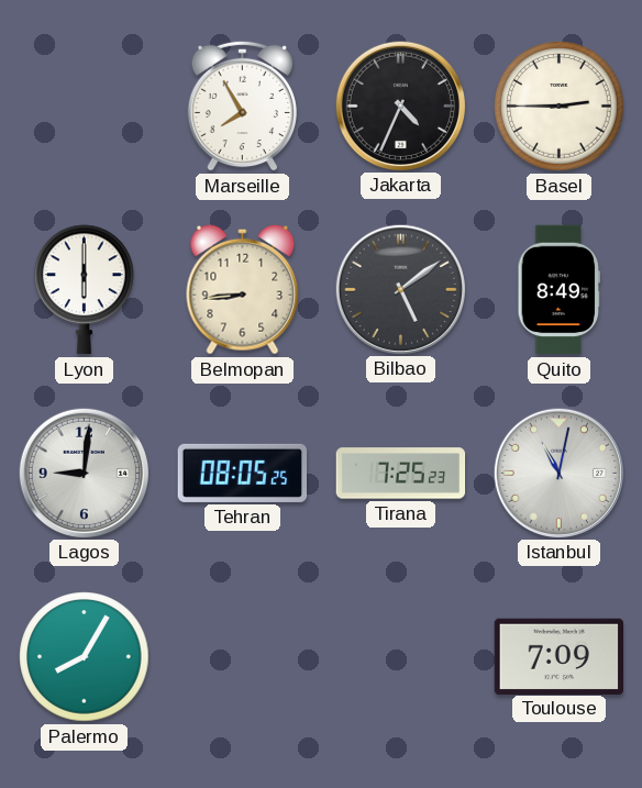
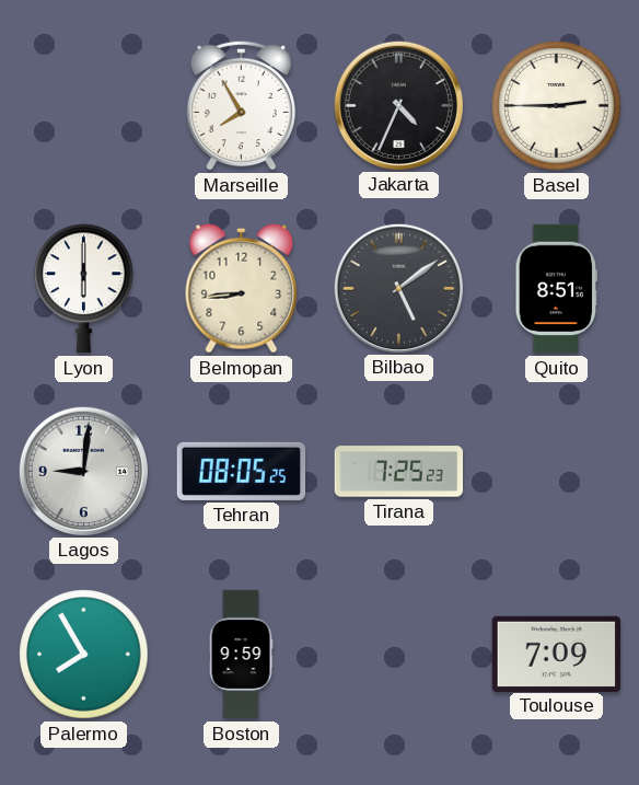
Quito: 8:49 -> 8:51 (557, 289)
Istanbul: 11:02 -> none (558, 473)
Palermo: 8:05 -> 7:55 (84, 655)
Boston: none -> 9:59 (241, 655)
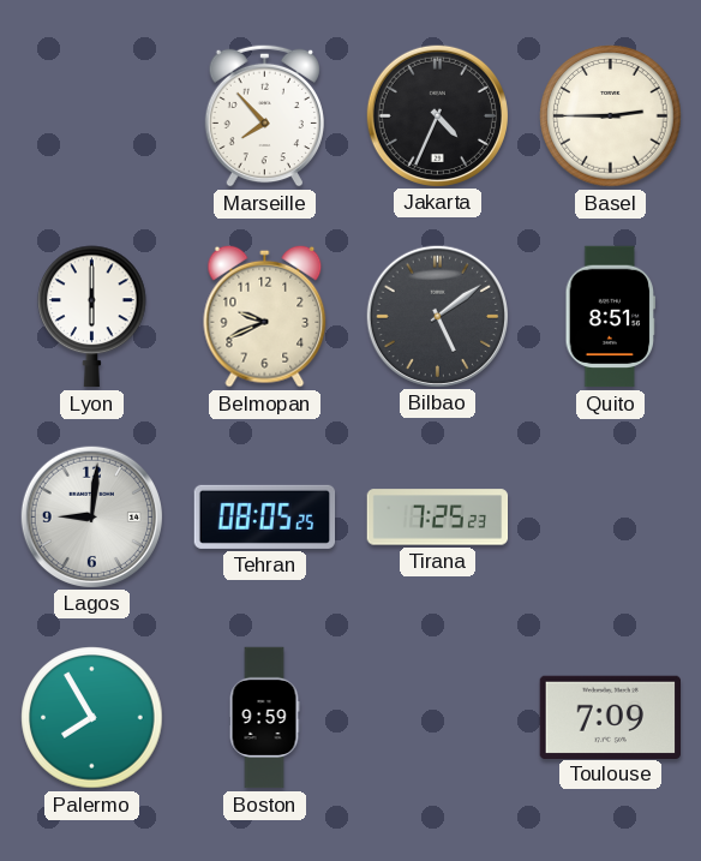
Marseille: 7:55 -> 7:53 (264, 115)
Belmopan: 8:44 -> 9:41 (265, 316)
